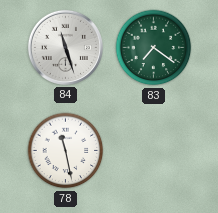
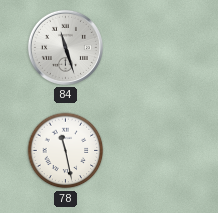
83: 7:21 -> none (154, 48)
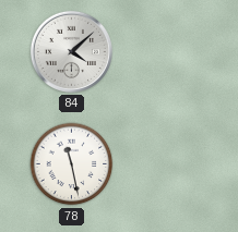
84: 11:27 -> 4:08 (71, 51)
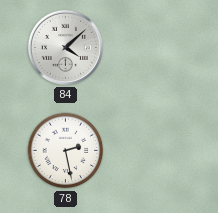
78: 11:28 -> 2:28 (66, 151)
